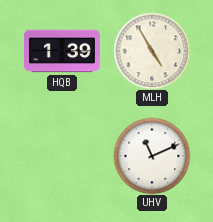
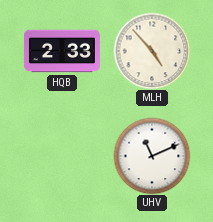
HQB: 1:39 -> 2:33 (62, 51)
MLH: 4:55 -> 4:53 (152, 51)
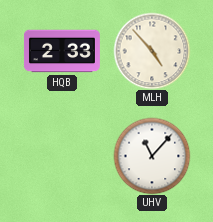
UHV: 11:11 -> 11:07 (152, 156)
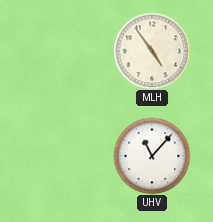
HQB: 2:33 -> none (62, 51)
MLH: 4:53 -> 4:54 (152, 51)
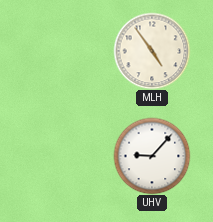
UHV: 11:07 -> 9:07 (152, 156)
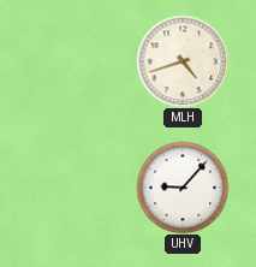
MLH: 4:54 -> 4:42 (183, 61)
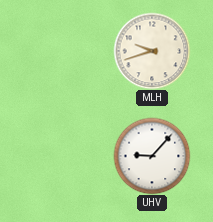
MLH: 4:42 -> 9:42 (152, 51)
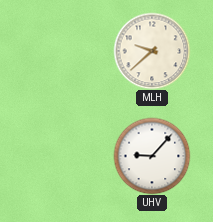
MLH: 9:42 -> 9:38 (152, 51)
